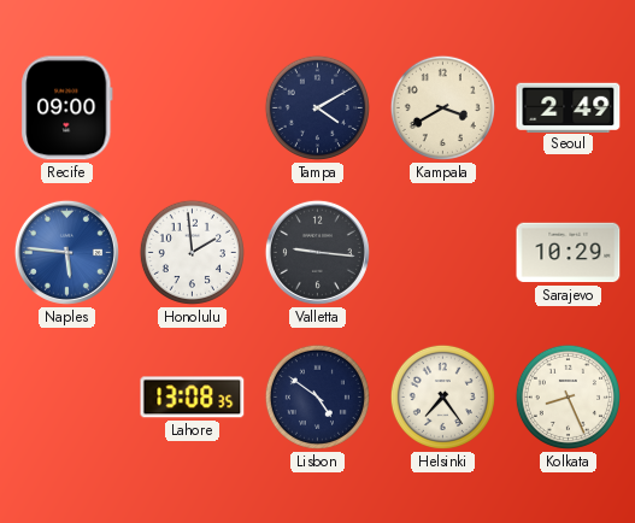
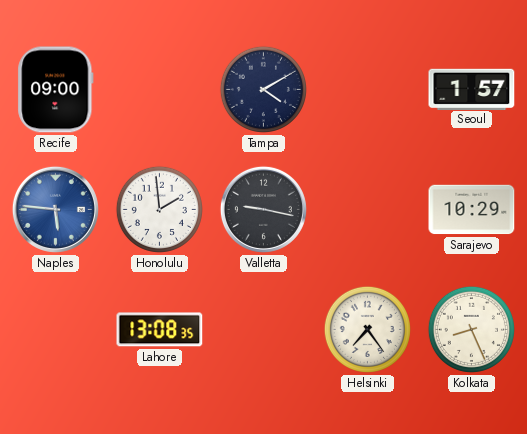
Kampala: 3:40 -> none (442, 107)
Seoul: 2:49 -> 1:57 (472, 89)
Valletta: 9:16 -> 9:17 (263, 209)
Lisbon: 4:51 -> none (317, 396)
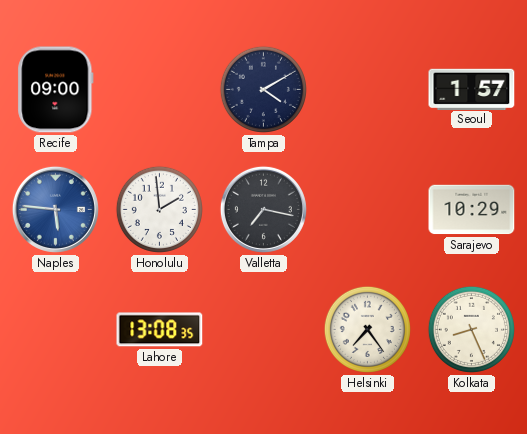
Valletta: 9:17 -> 7:17 (263, 209)
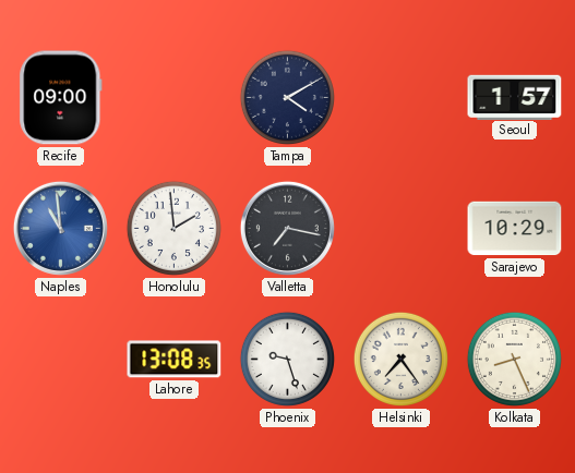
Naples: 5:46 -> 10:59 (60, 228)
Phoenix: none -> 9:27 (287, 359)
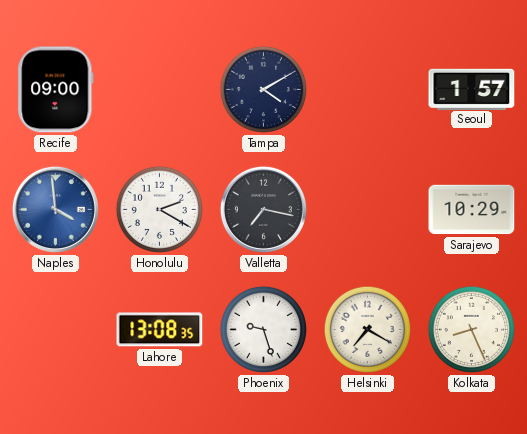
Naples: 10:59 -> 3:59 (55, 209)
Honolulu: 1:59 -> 2:20 (159, 209)
Helsinki: 7:24 -> 7:20 (367, 329)
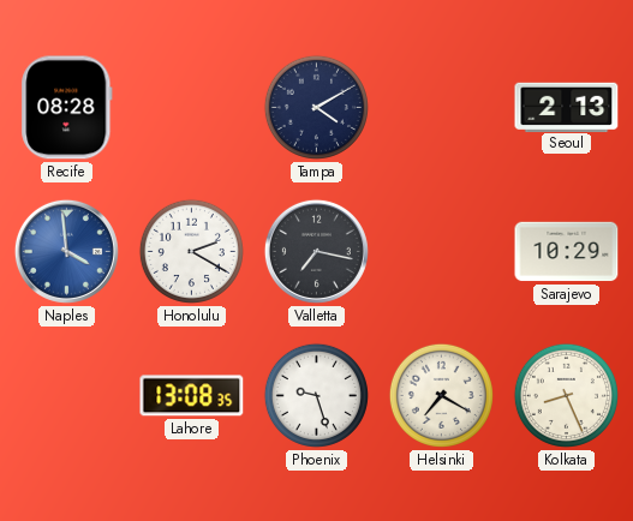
Recife: 09:00 -> 08:28 (67, 108)
Seoul: 1:57 -> 2:13 (567, 107)
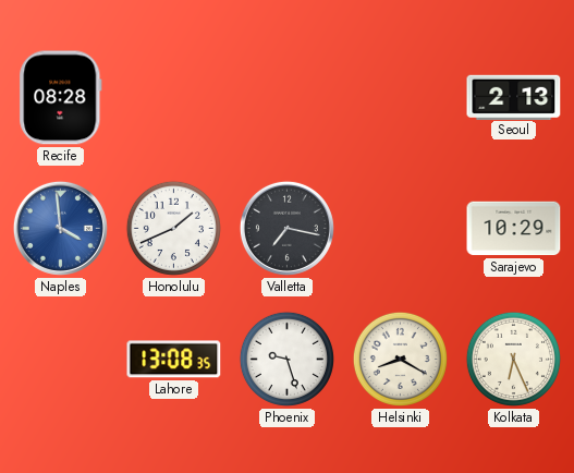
Tampa: 4:10 -> none (316, 107)
Honolulu: 2:20 -> 1:41 (173, 228)
Helsinki: 7:20 -> 8:20 (400, 359)
Kolkata: 8:26 -> 6:26 (513, 359)
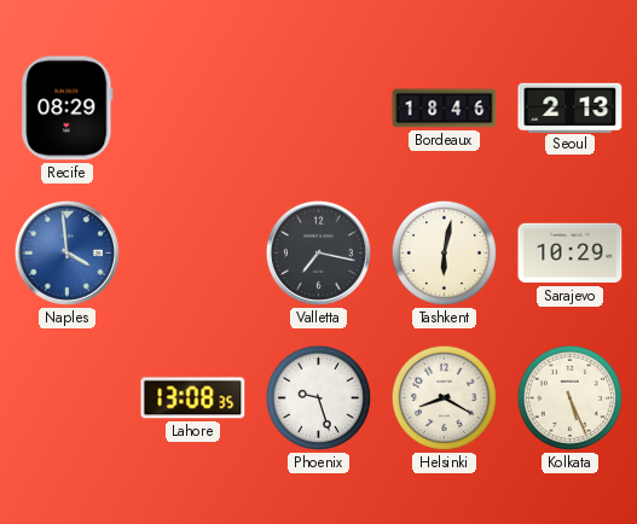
Recife: 08:28 -> 08:29 (68, 109)
Bordeaux: none -> 18:46 (445, 109)
Honolulu: 1:41 -> none (173, 228)
Tashkent: none -> 6:02 (444, 252)
Kolkata: 6:26 -> 5:26 (569, 397)
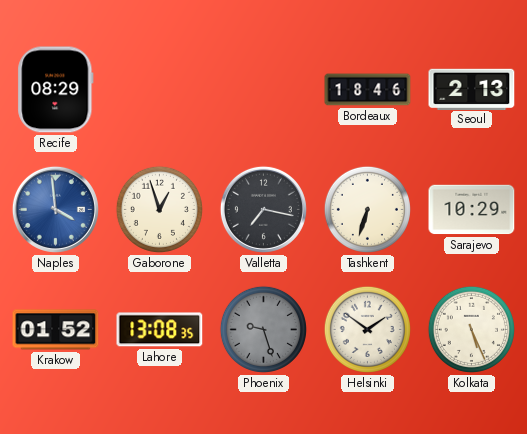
Gaborone: none -> 12:57 (159, 209)
Tashkent: 6:02 -> 6:33 (367, 209)
Krakow: none -> 01:52 (56, 330)
Phoenix dial: white -> grey (263, 329)
Helsinki: 8:20 -> 1:51 (367, 329)
